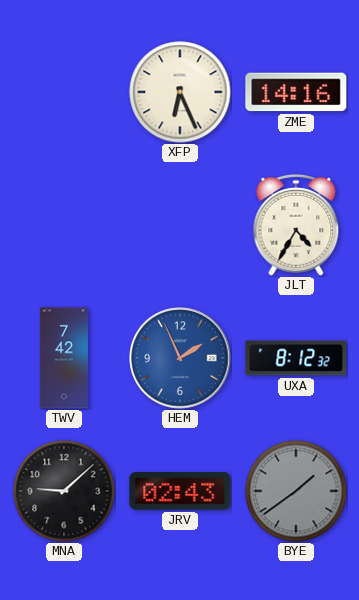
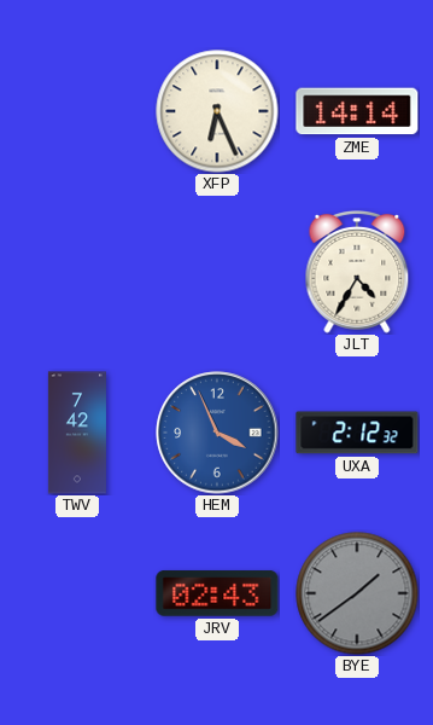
ZME: 14:16 -> 14:14 (357, 111)
HEM: 1:56 -> 3:56 (217, 433)
UXA: 8:12 -> 2:12 (357, 433)
MNA: 9:08 -> none (64, 491)
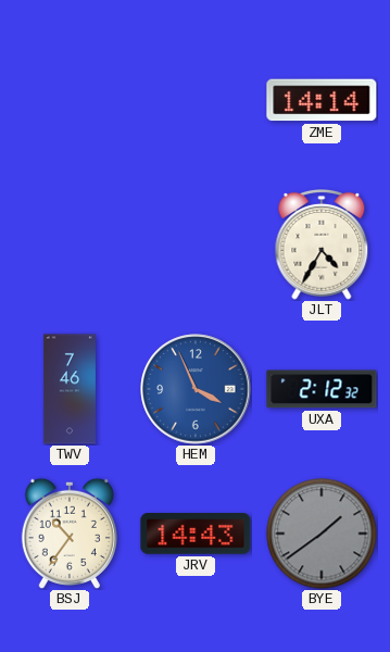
XFP: 6:26 -> none (217, 111)
TWV: 7:42 -> 7:46 (70, 389)
BSJ: none -> 10:36 (70, 532)
JRV: 02:43 -> 14:43 (196, 535)
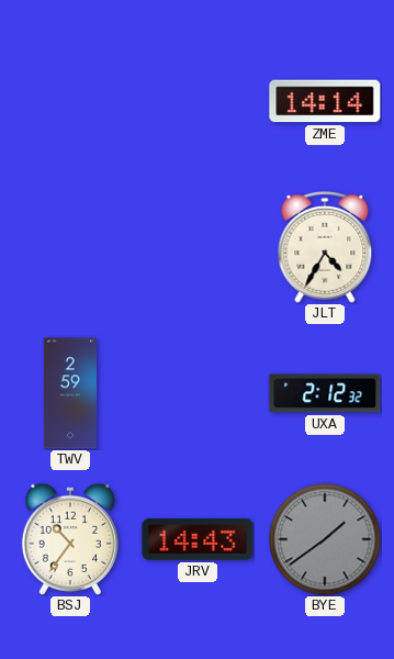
TWV: 7:46 -> 2:59 (70, 393)
HEM: 3:56 -> none (196, 389)
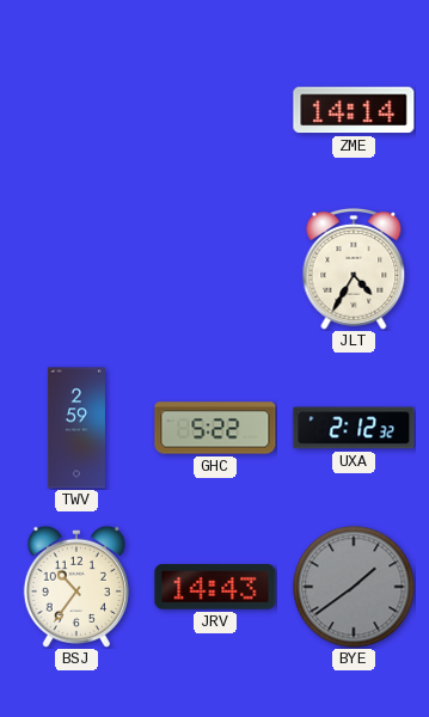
GHC: none -> 5:22 (215, 428)
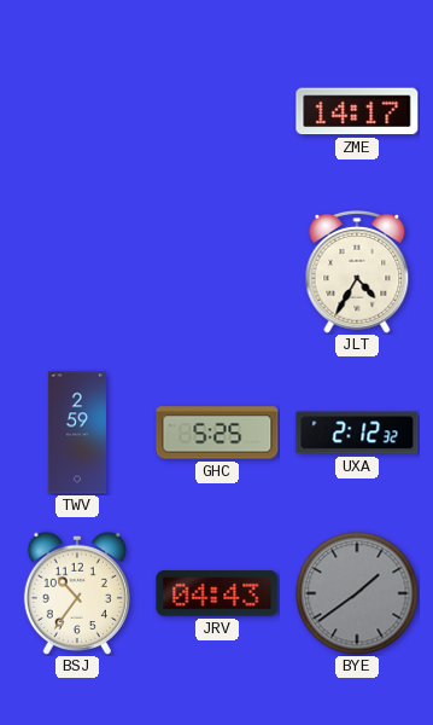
ZME: 14:14 -> 14:17 (357, 111)
GHC: 5:22 -> 5:25 (217, 433)
JRV: 14:43 -> 04:43 (217, 594)
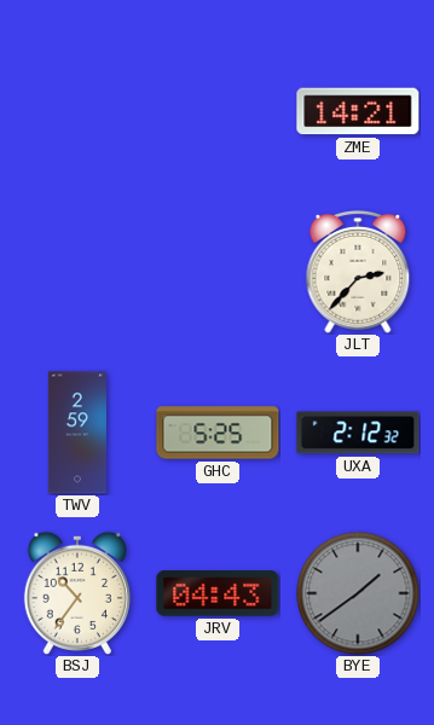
ZME: 14:17 -> 14:21 (358, 111)
JLT: 4:35 -> 2:37 (358, 273)
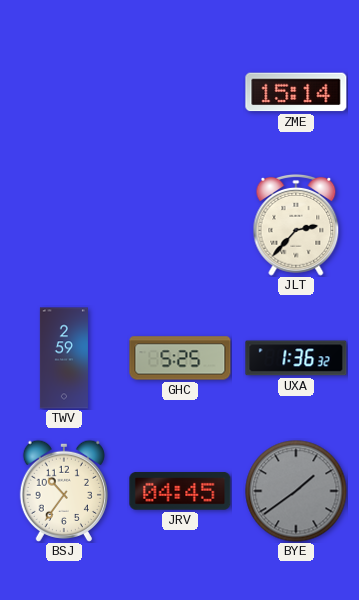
ZME: 14:21 -> 15:14 (296, 92)
UXA: 2:12 -> 1:36 (296, 358)
JRV: 04:43 -> 04:45 (180, 492)
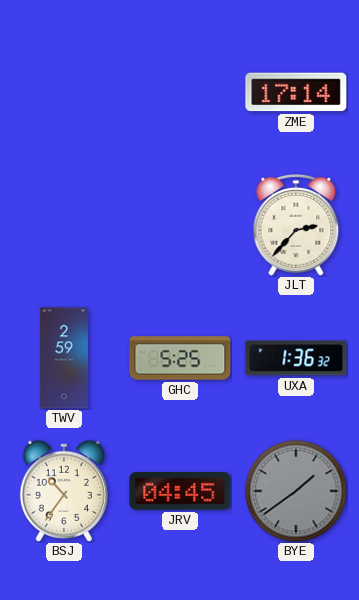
ZME: 15:14 -> 17:14 (296, 92)
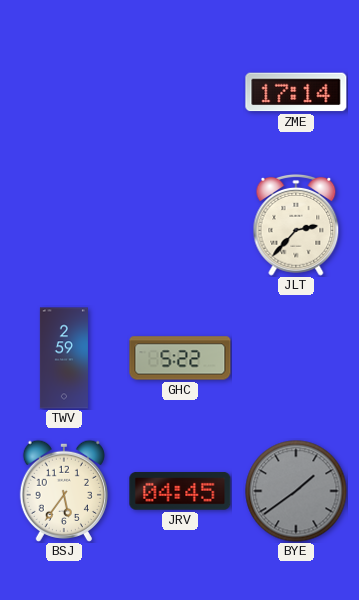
GHC: 5:25 -> 5:22 (180, 358)
UXA: 1:36 -> none (296, 358)
BSJ: 10:36 -> 5:36 (64, 490)
